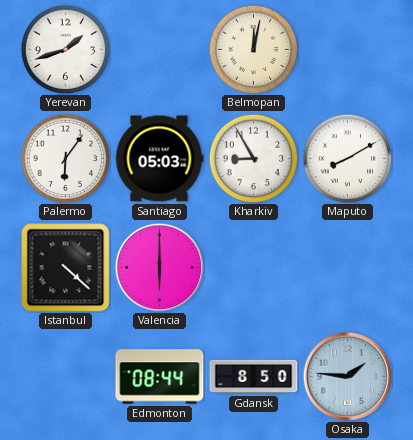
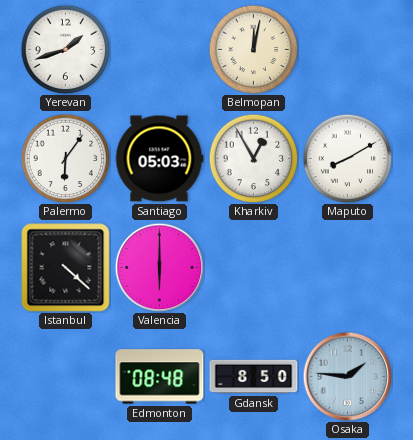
Kharkiv: 8:55 -> 12:55 (253, 158)
Edmonton: 08:44 -> 08:48 (160, 377)
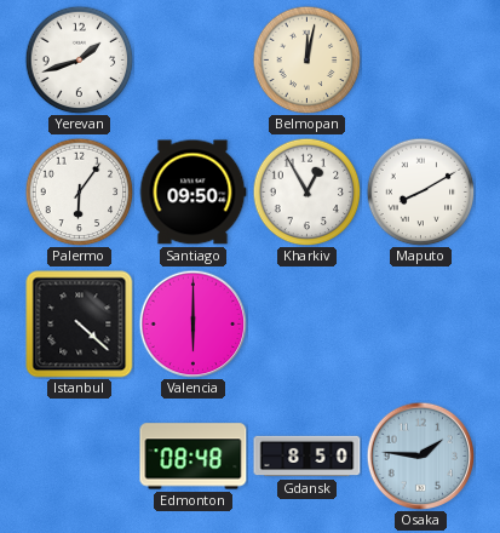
Santiago: 05:03 -> 09:50 (192, 193)
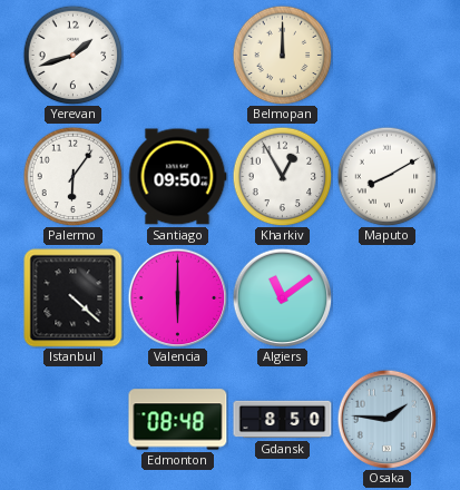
Belmopan: 12:02 -> 12:00 (282, 55)
Algiers: none -> 11:09 (282, 297)
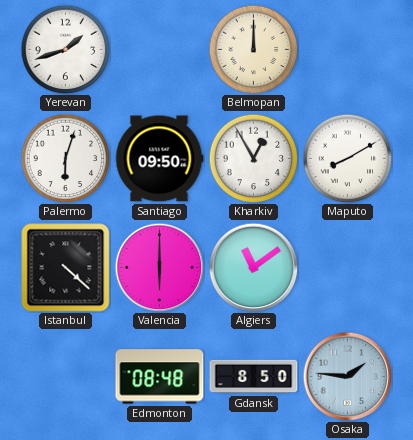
Palermo: 6:06 -> 6:03 (65, 158)
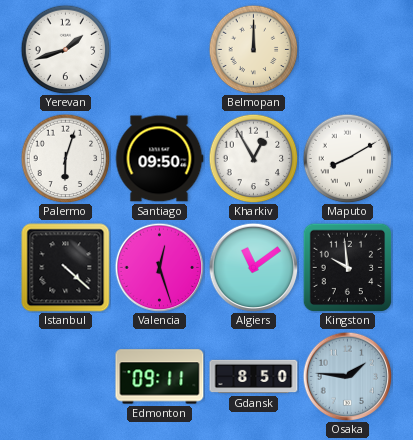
Valencia: 6:00 -> 12:27 (159, 267)
Kingston: none -> 9:59 (347, 267)
Edmonton: 08:48 -> 09:11 (160, 377)
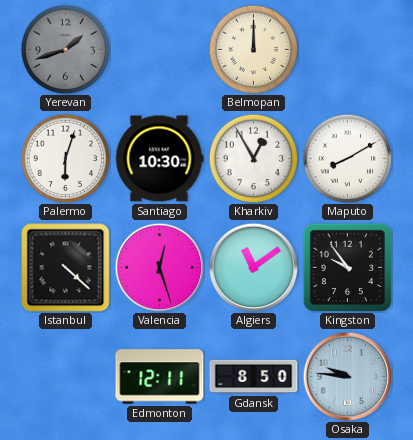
Yerevan dial: white -> grey (65, 49)
Santiago: 09:50 -> 10:30 (159, 159)
Kingston: 9:59 -> 9:54 (347, 267)
Edmonton: 09:11 -> 12:11 (160, 377)
Osaka: 1:46 -> 9:46 (347, 376)
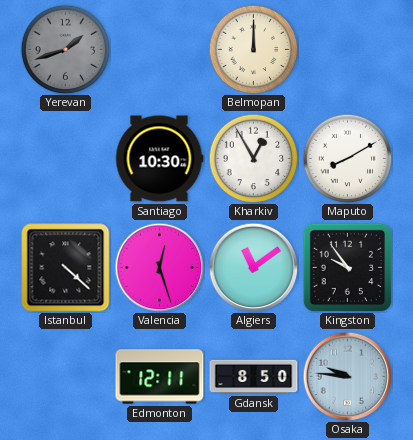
Palermo: 6:03 -> none (65, 158)
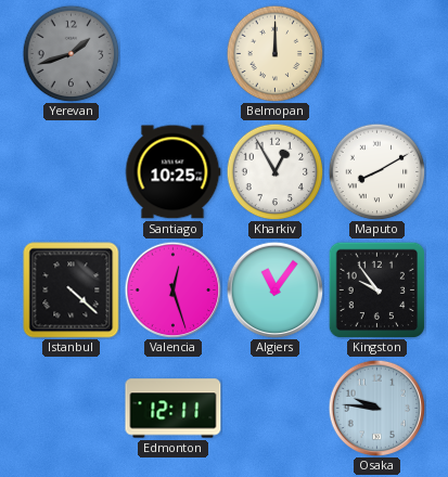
Santiago: 10:30 -> 10:25 (172, 172)
Algiers: 11:09 -> 11:06 (274, 289)
Gdansk: 8:50 -> none (254, 377)
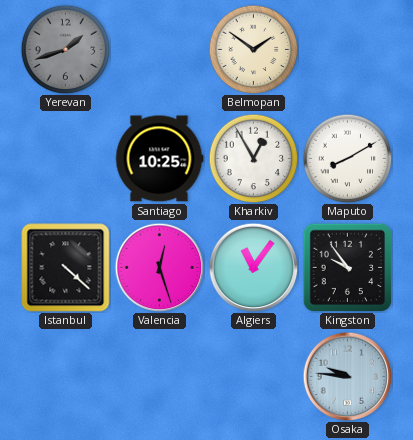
Belmopan: 12:00 -> 1:51 (253, 49)
Edmonton: 12:11 -> none (174, 409)
